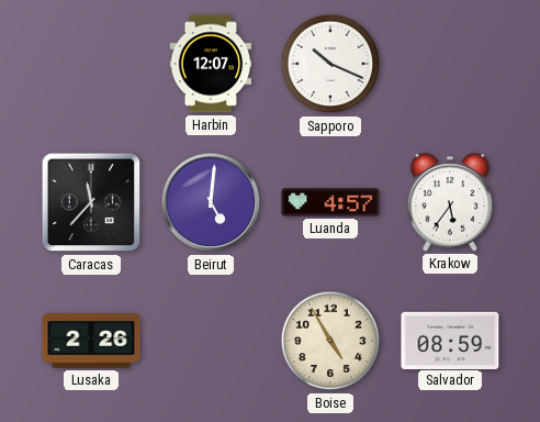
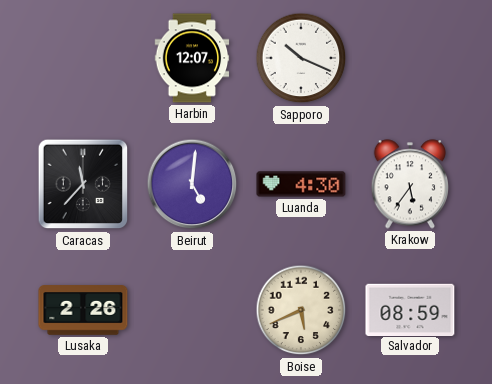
Luanda: 4:57 -> 4:30 (301, 184)
Boise: 4:55 -> 5:41 (301, 310)
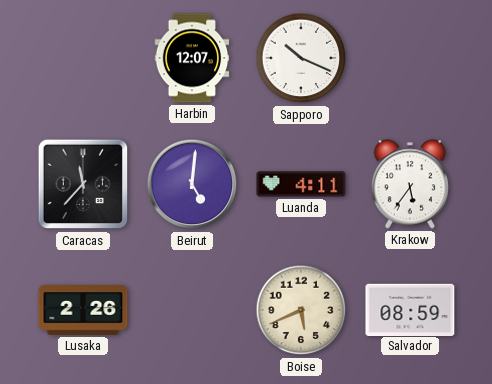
Luanda: 4:30 -> 4:11 (301, 184)
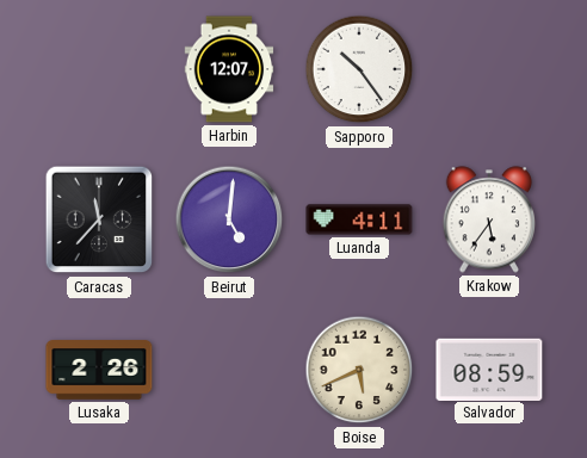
Sapporo: 10:19 -> 10:24 (359, 69)
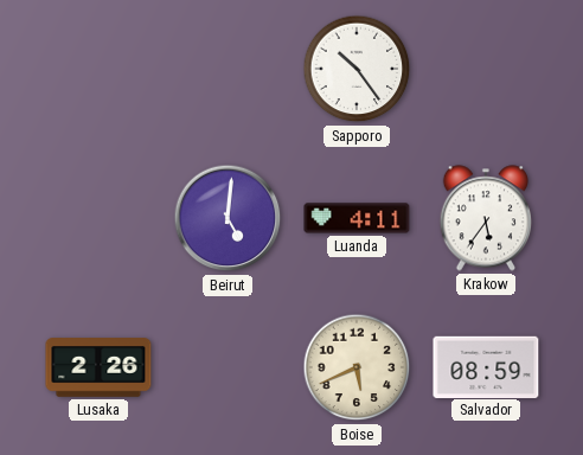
Harbin: 12:07 -> none (229, 69)
Caracas: 11:37 -> none (99, 219)
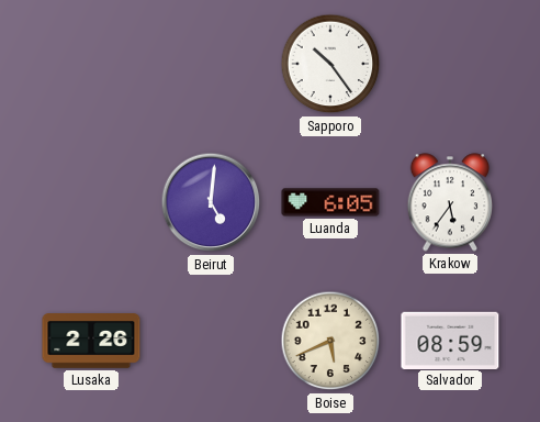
Luanda: 4:11 -> 6:05 (330, 202)
